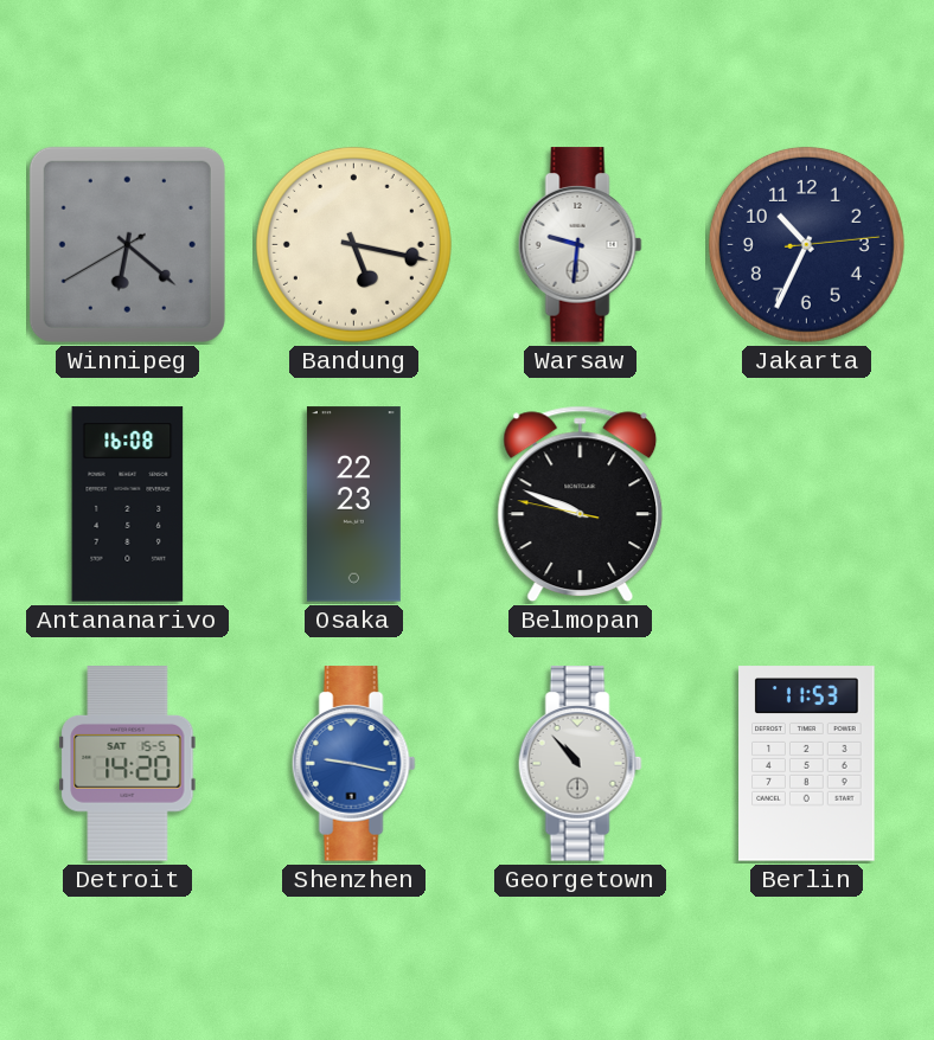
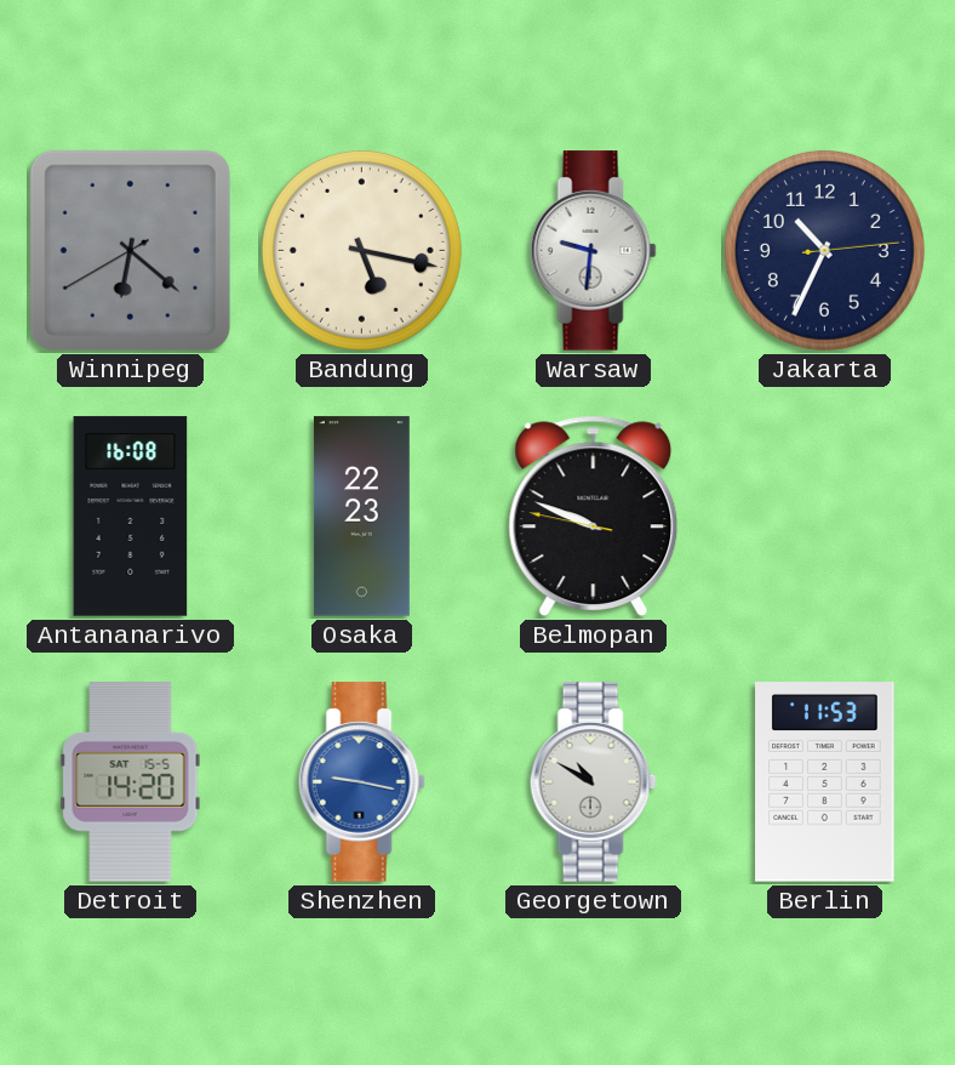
Georgetown: 10:53 -> 10:50 (593, 782)
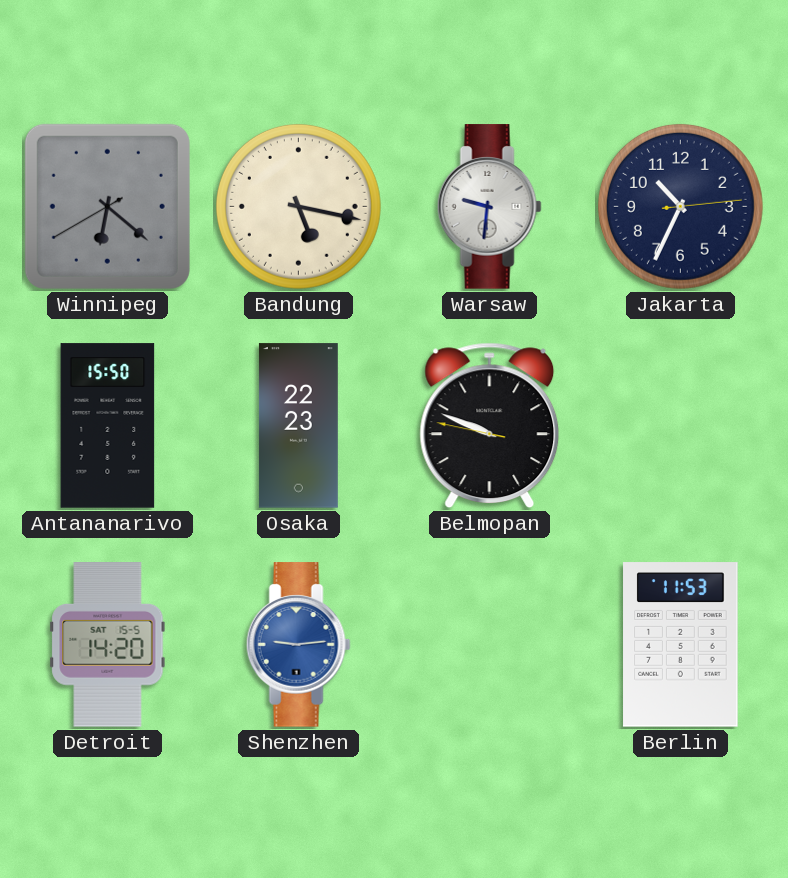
Antananarivo: 16:08 -> 15:50 (108, 426)
Shenzhen: 9:17 -> 9:14 (298, 645)
Georgetown: 10:50 -> none (593, 782)
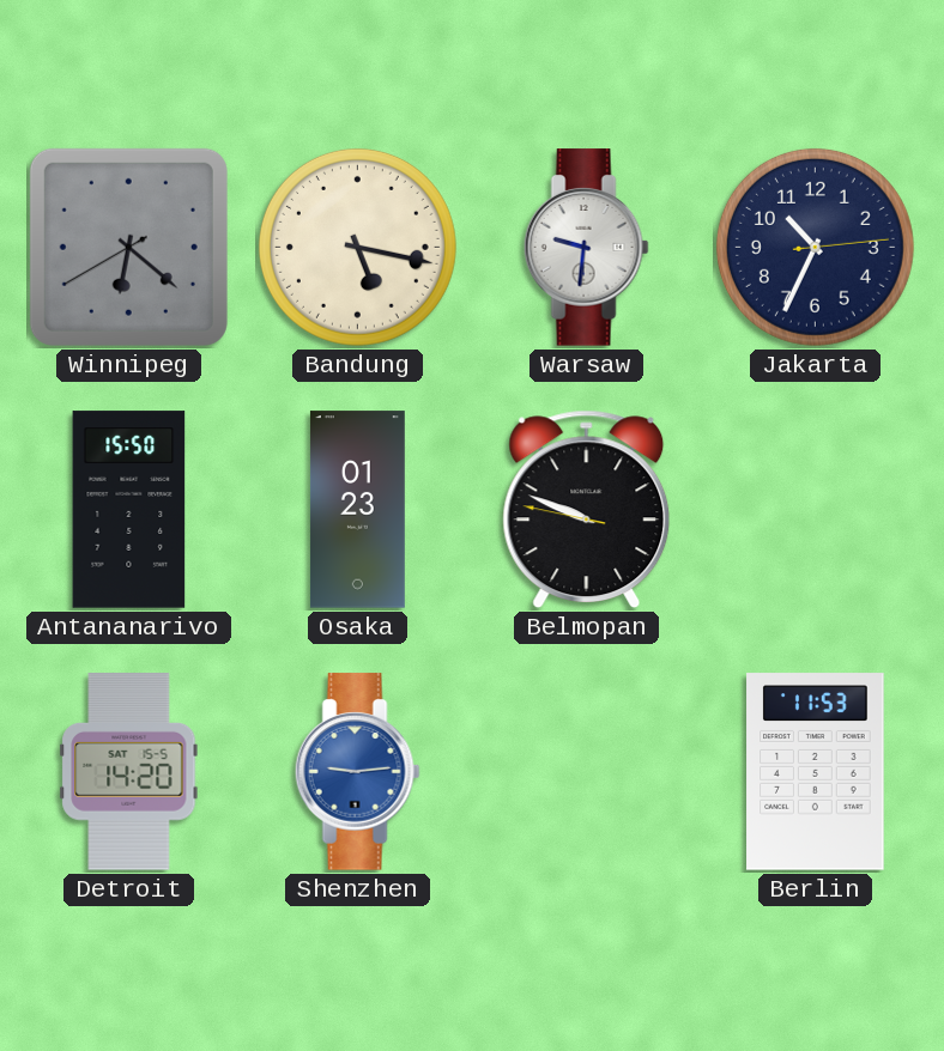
Osaka: 22:23 -> 01:23 (357, 510)
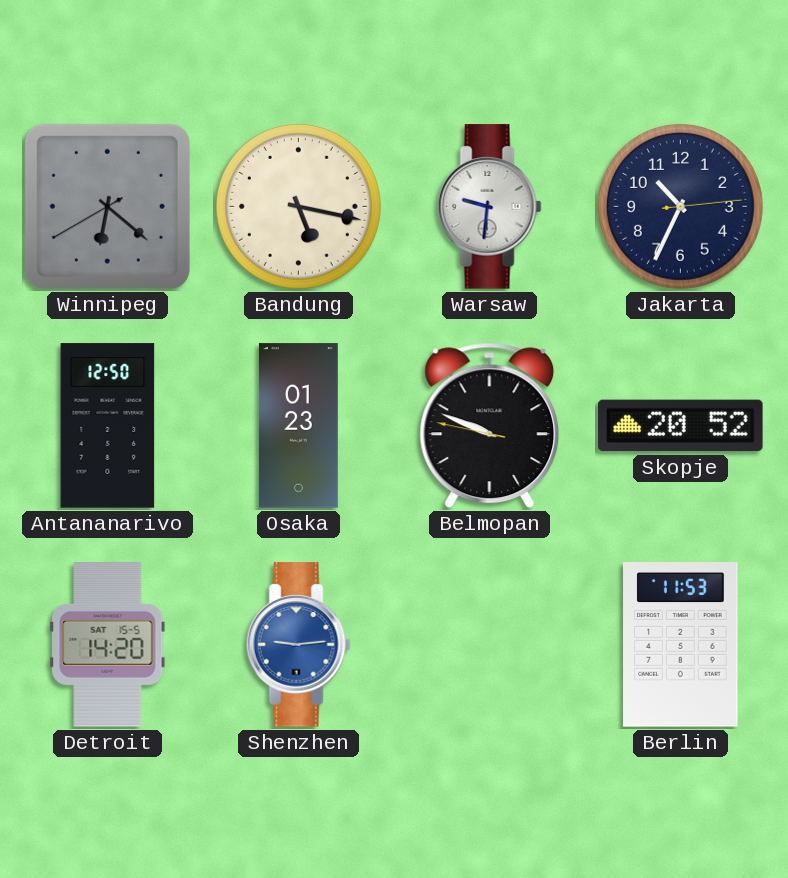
Antananarivo: 15:50 -> 12:50 (108, 426)
Skopje: none -> 20:52 (681, 426)
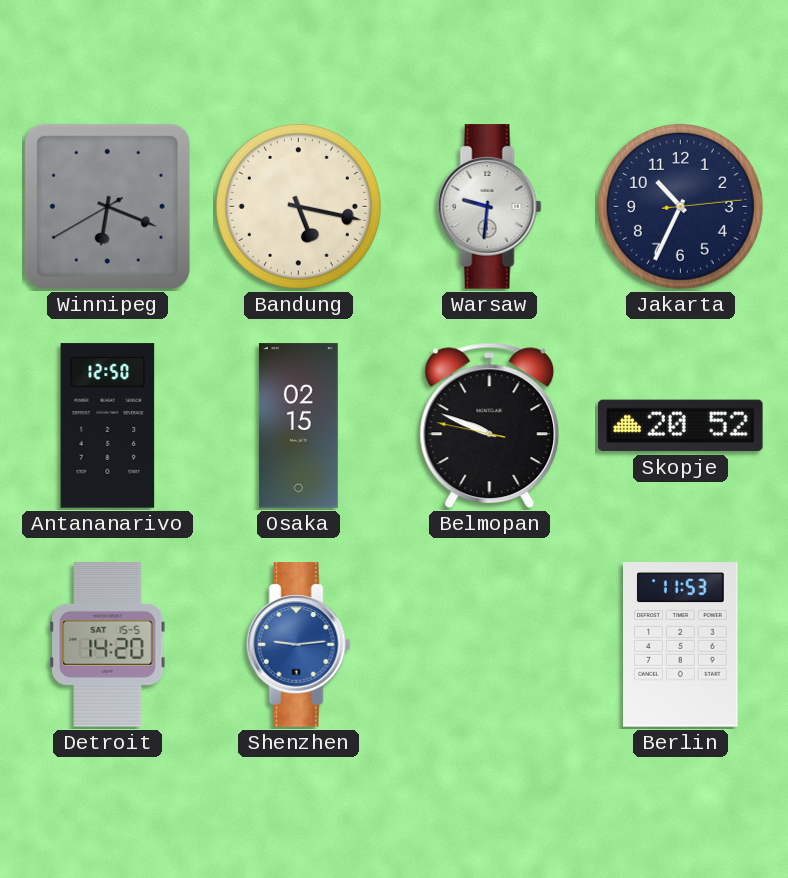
Winnipeg: 6:21 -> 6:18 (107, 206)
Osaka: 01:23 -> 02:15 (298, 426)
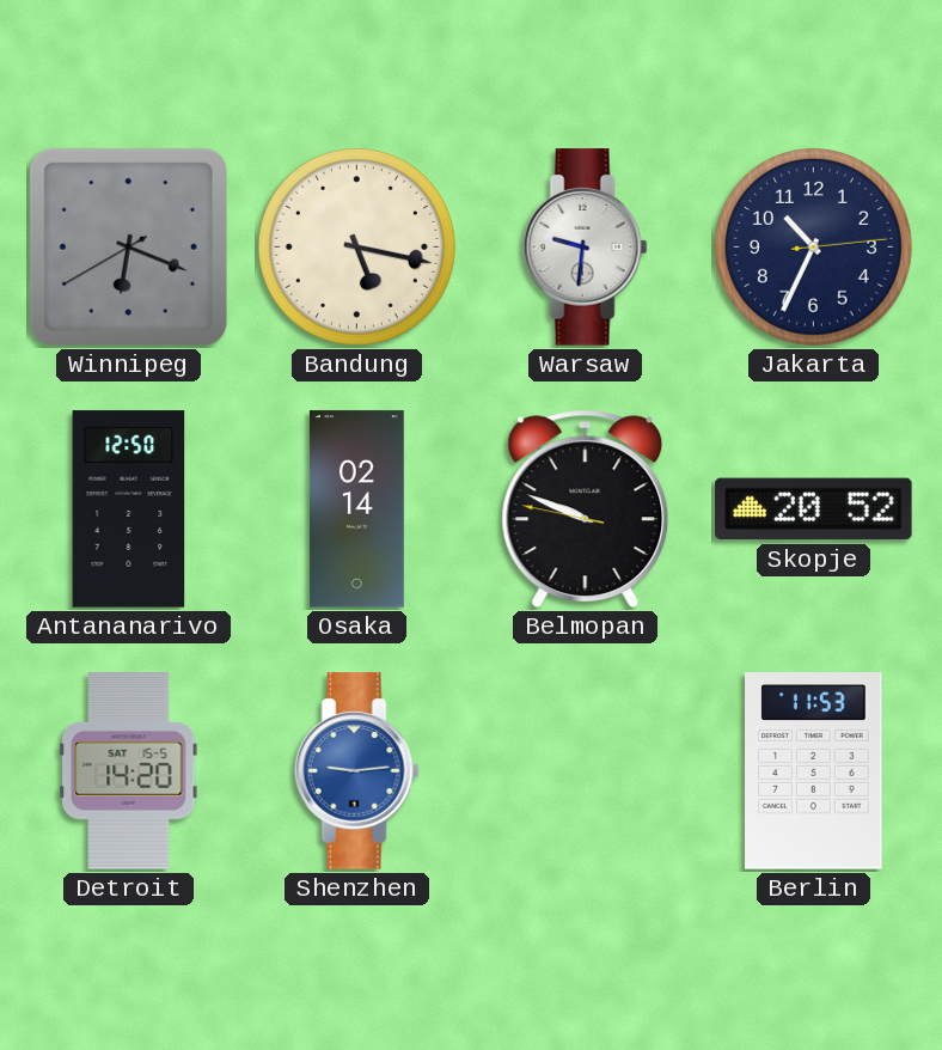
Osaka: 02:15 -> 02:14 (356, 509)
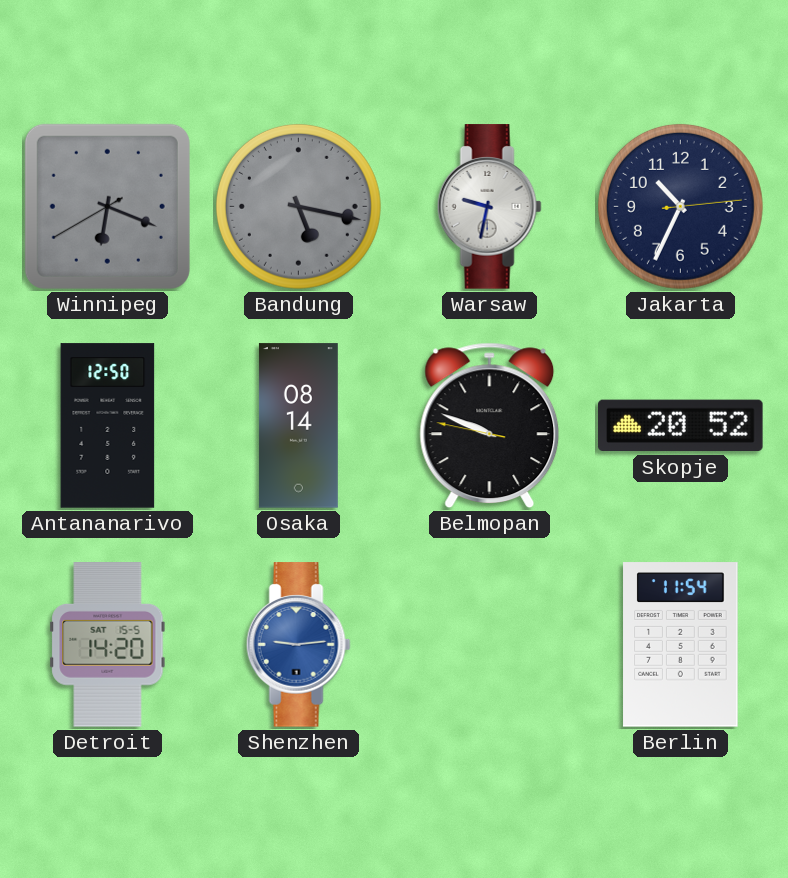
Bandung dial: cream -> grey (298, 206)
Warsaw: 9:31 -> 9:32 (489, 207)
Osaka: 02:14 -> 08:14 (298, 426)
Berlin: 11:53 -> 11:54 (681, 645)
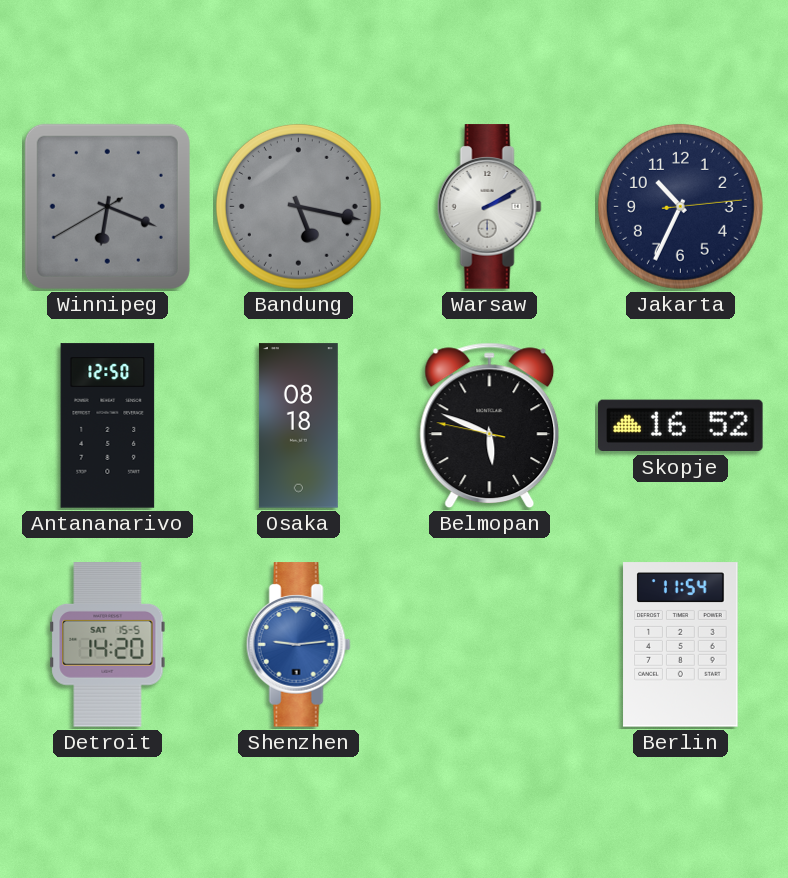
Warsaw: 9:32 -> 2:10 (489, 207)
Osaka: 08:14 -> 08:18 (298, 426)
Belmopan: 9:48 -> 5:48 (490, 426)
Skopje: 20:52 -> 16:52 (681, 426)
